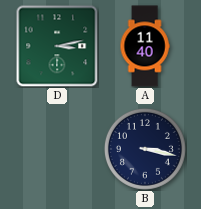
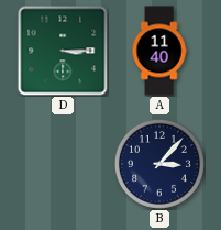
D: 3:13 -> 3:15 (63, 51)
B: 3:17 -> 3:07 (159, 164)
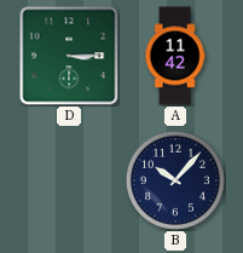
A: 11:40 -> 11:42 (175, 56)
B: 3:07 -> 10:07 (175, 180)
